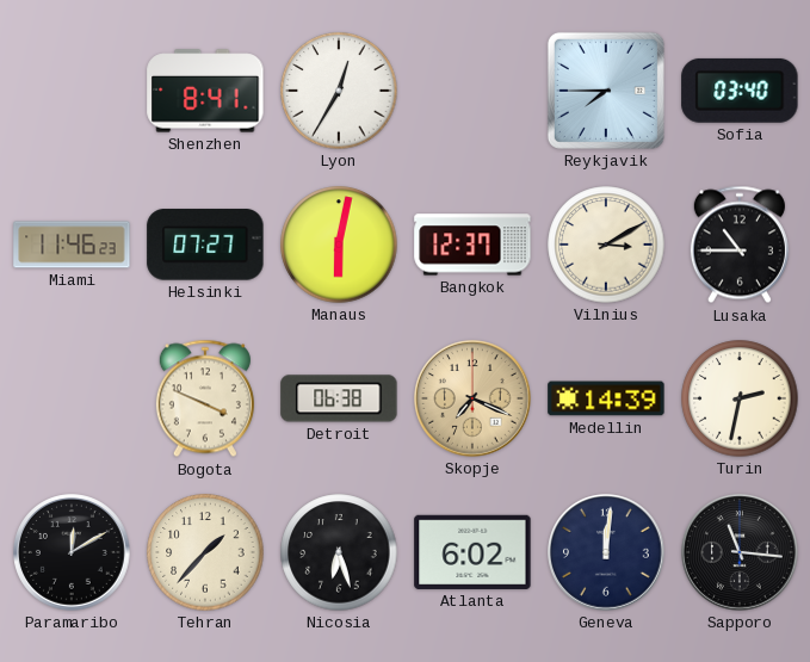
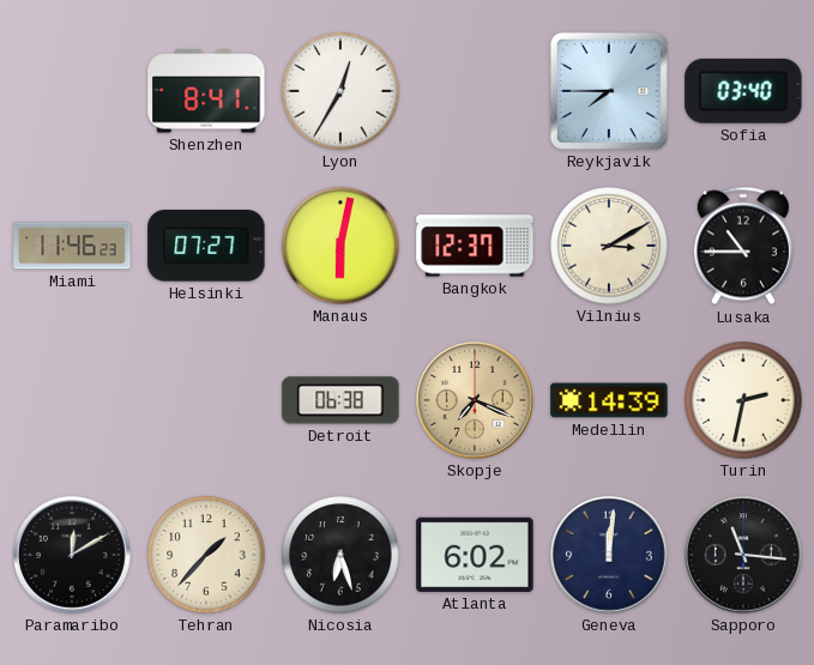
Bogota: 3:49 -> none (205, 398)
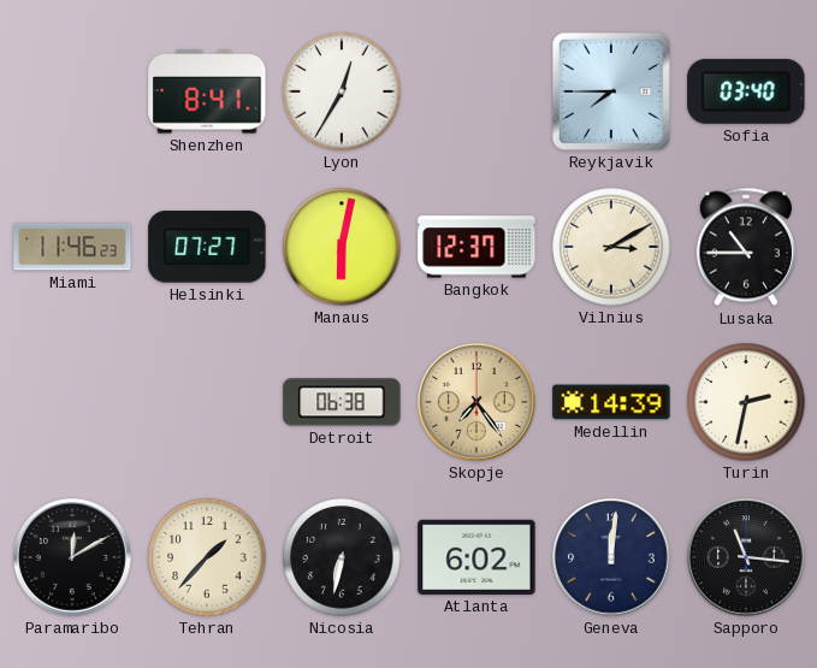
Skopje: 7:19 -> 7:24 (476, 402)
Nicosia: 6:27 -> 6:32 (342, 557)
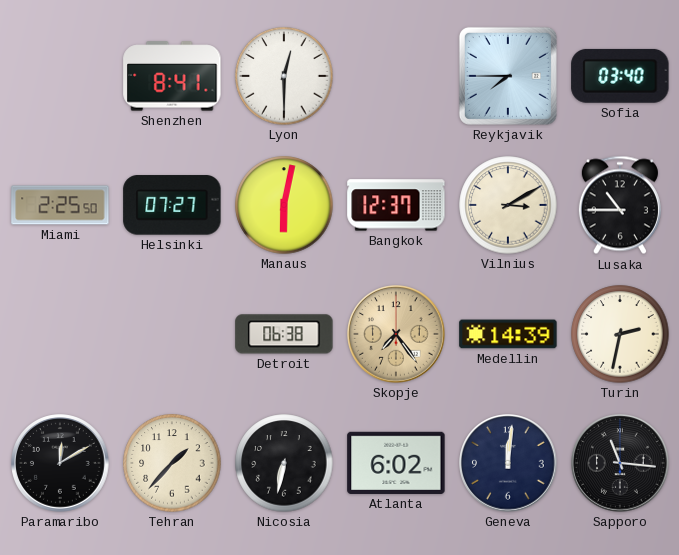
Lyon: 12:35 -> 12:30 (284, 76)
Miami: 11:46 -> 2:25 (60, 205)
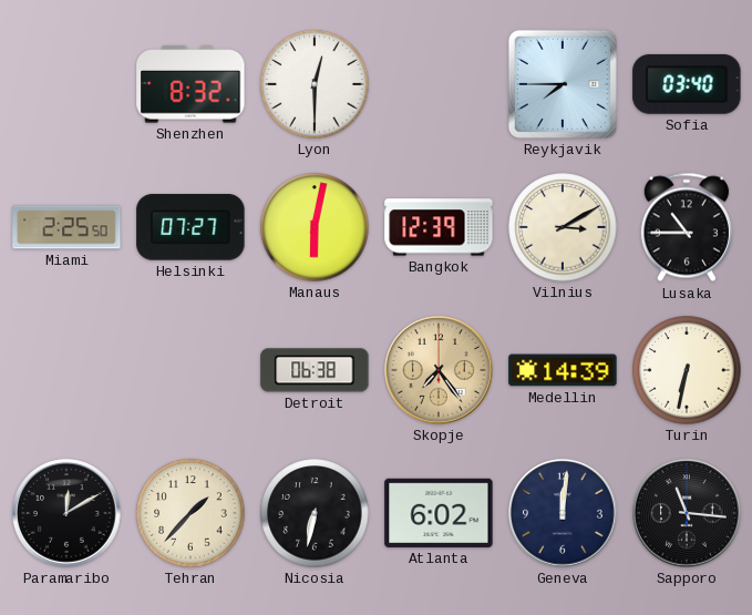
Shenzhen: 8:41 -> 8:32 (190, 84)
Bangkok: 12:37 -> 12:39 (439, 227)
Turin: 2:32 -> 6:32 (687, 370)
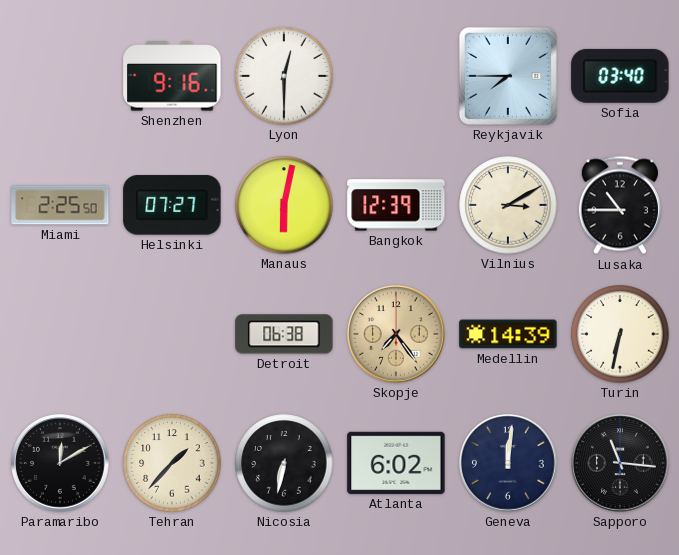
Shenzhen: 8:32 -> 9:16 (172, 76)
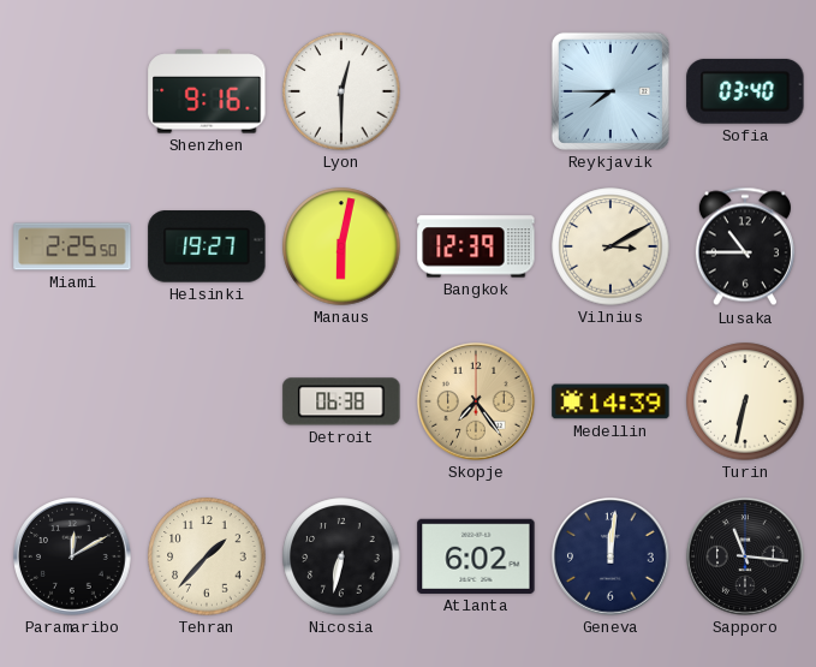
Helsinki: 07:27 -> 19:27 (207, 246)
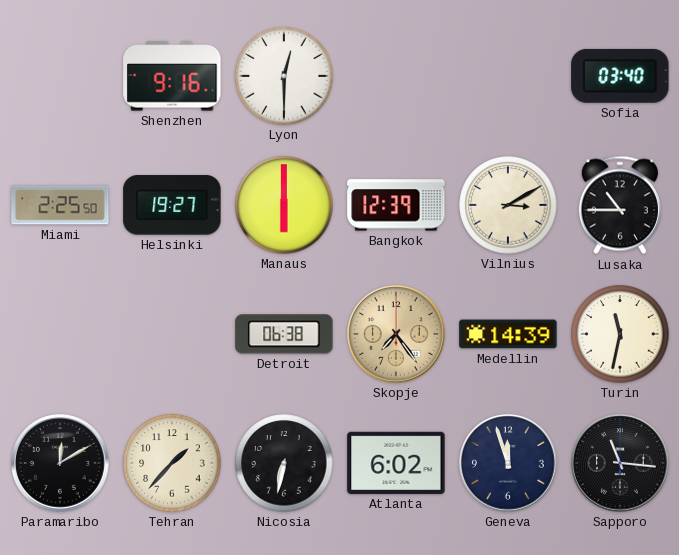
Reykjavik: 7:45 -> none (610, 91)
Manaus: 6:02 -> 6:00 (284, 205)
Turin: 6:32 -> 11:32 (620, 334)
Geneva: 12:01 -> 11:57 (508, 463)
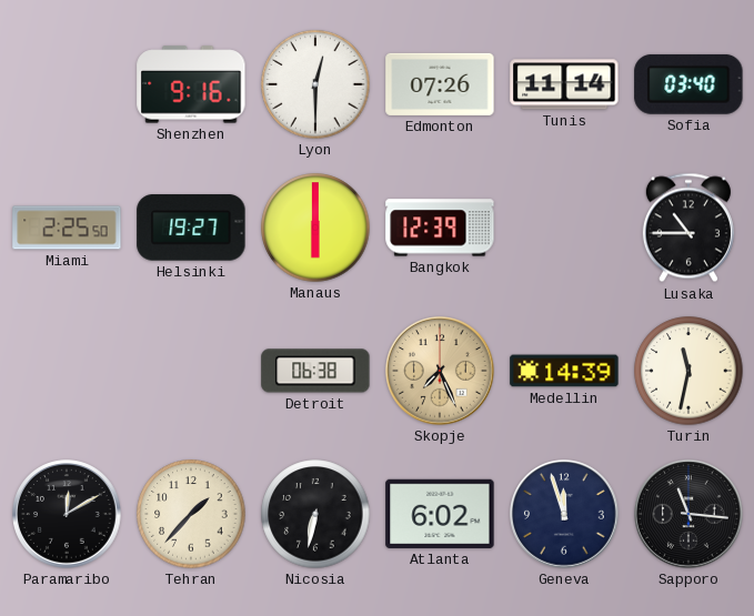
Edmonton: none -> 07:26 (440, 84)
Tunis: none -> 11:14 (564, 84)
Vilnius: 3:10 -> none (508, 205)
Skopje: 7:24 -> 7:26 (440, 371)
